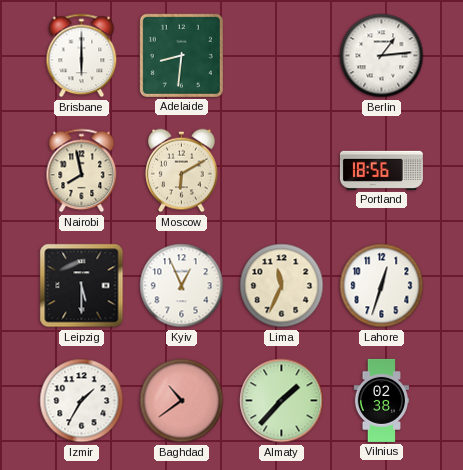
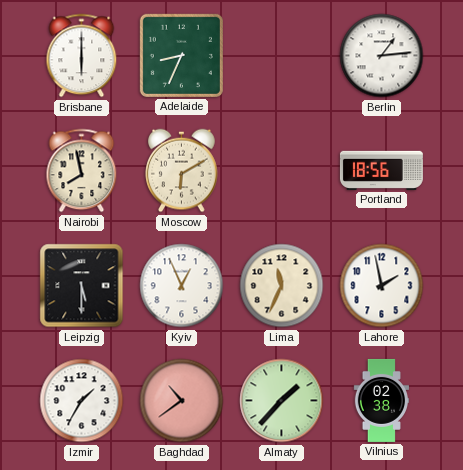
Adelaide: 8:31 -> 8:34 (181, 55)
Lahore: 12:33 -> 1:58 (382, 286)
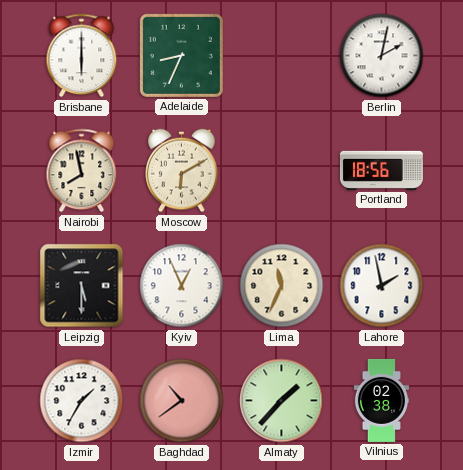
Berlin: 1:14 -> 2:02 (382, 56)
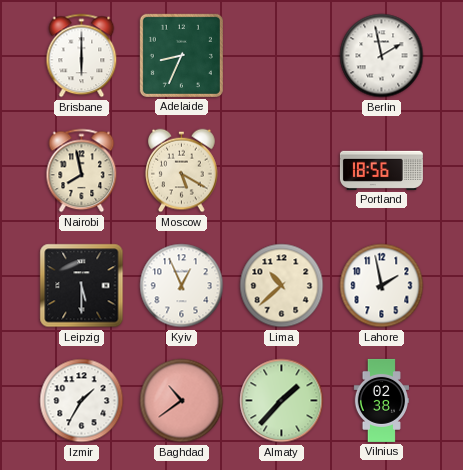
Berlin: 2:02 -> 1:58 (382, 56)
Moscow: 6:10 -> 5:20 (182, 171)
Lima: 11:34 -> 10:38 (282, 286)
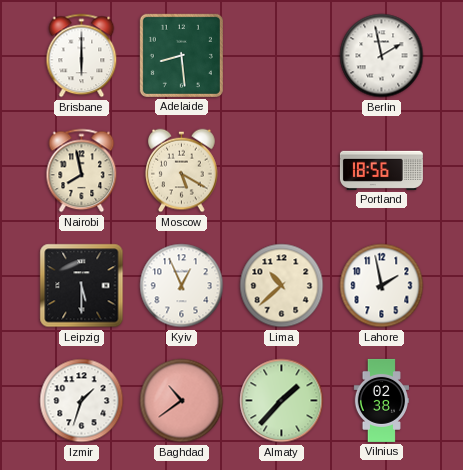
Adelaide: 8:34 -> 8:29 (181, 55)
Izmir: 1:35 -> 1:33 (82, 401)
